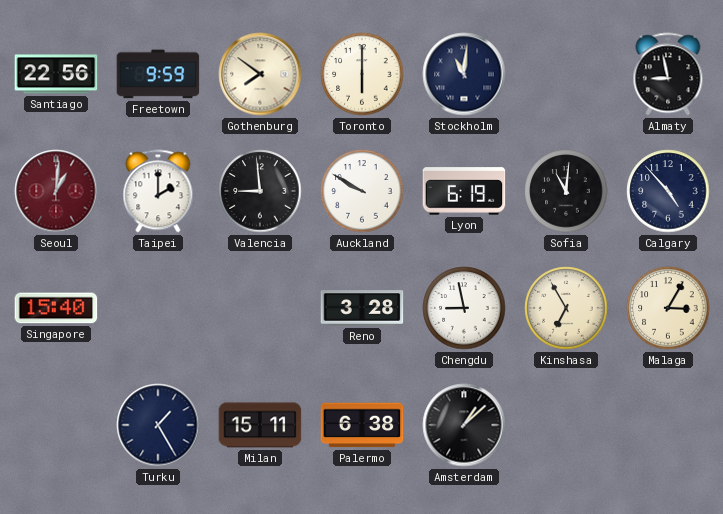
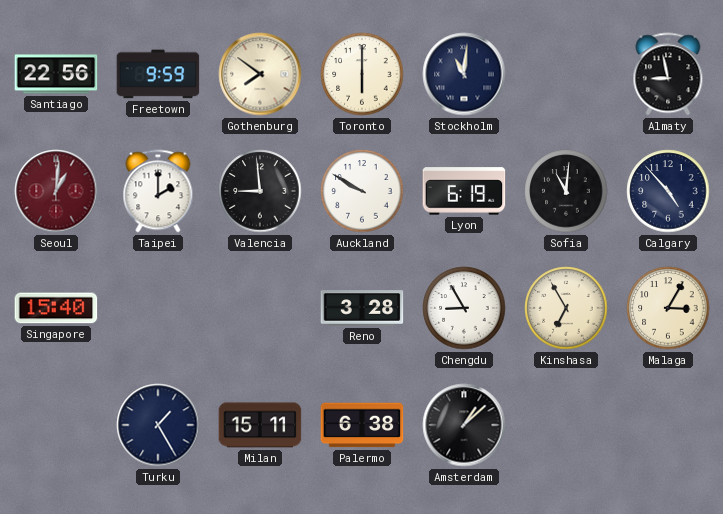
Chengdu: 8:58 -> 8:55 (464, 308)
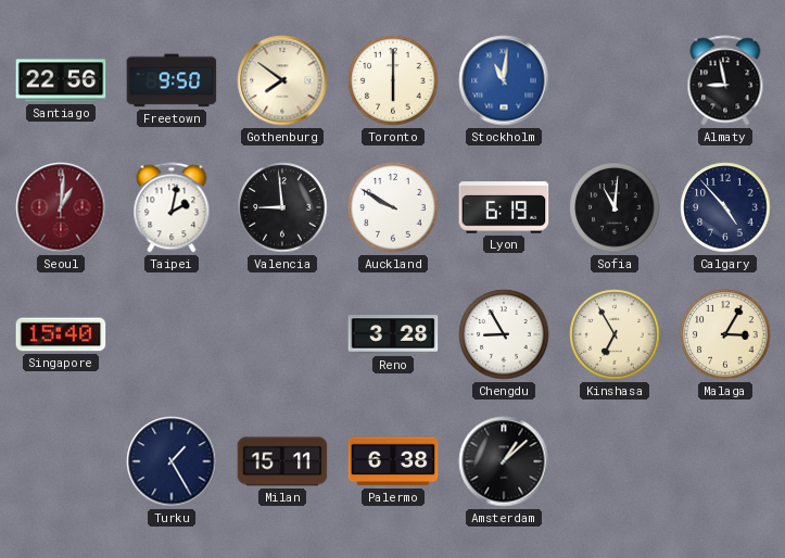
Freetown: 9:59 -> 9:50 (172, 80)
Stockholm dial: navy -> blue (504, 80)
Taipei: 2:00 -> 2:02 (172, 207)
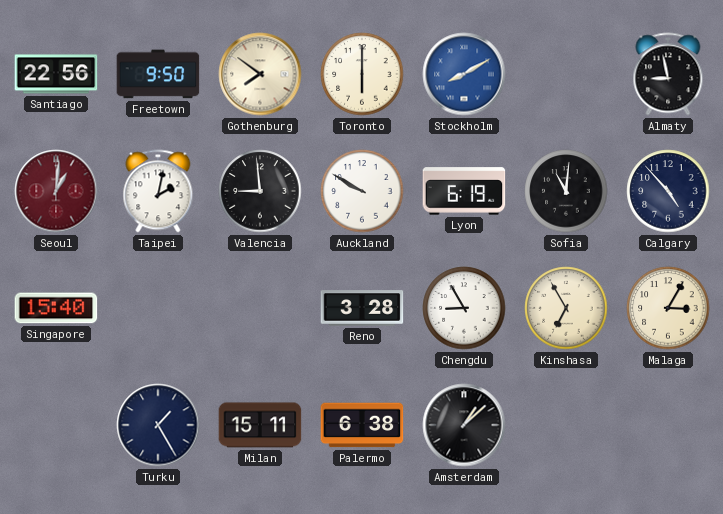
Stockholm: 11:01 -> 8:10 (464, 74)
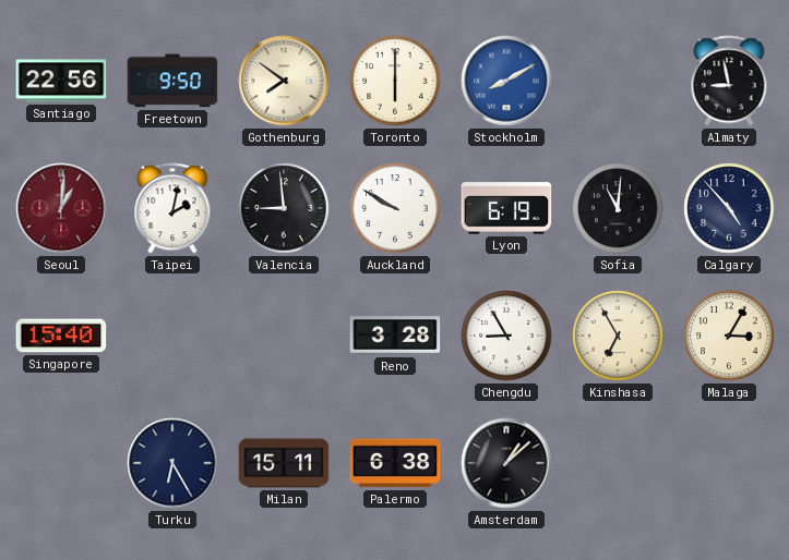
Turku: 1:25 -> 6:25 (172, 463)
